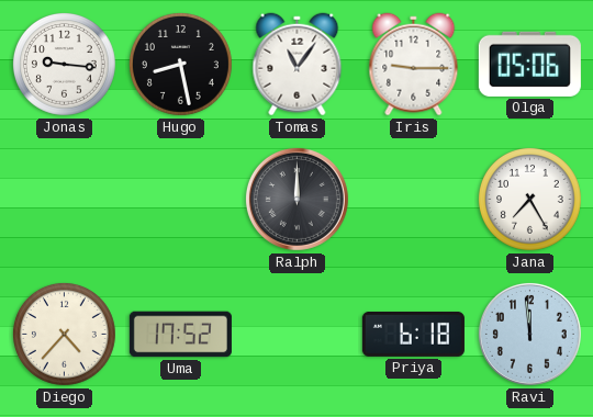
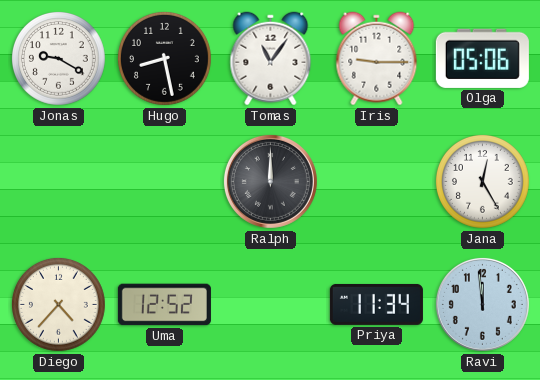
Jonas: 9:16 -> 9:20 (58, 58)
Jana: 7:25 -> 12:25 (482, 181)
Uma: 17:52 -> 12:52 (164, 305)
Priya: 6:18 -> 11:34 (376, 304)
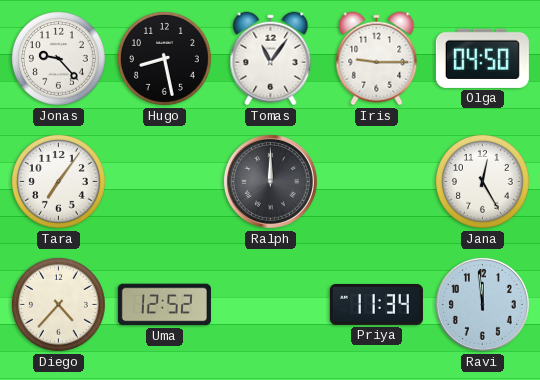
Jonas: 9:20 -> 9:23 (58, 58)
Olga: 05:06 -> 04:50 (482, 58)
Tara: none -> 7:06 (58, 181)
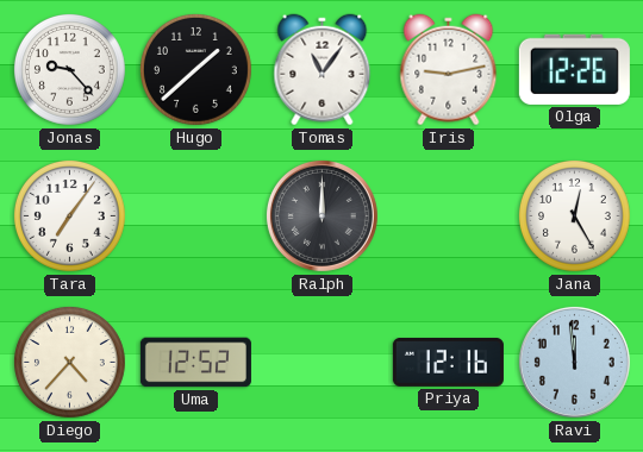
Hugo: 8:28 -> 1:38 (195, 69)
Iris: 9:15 -> 9:13 (449, 70)
Olga: 04:50 -> 12:26 (574, 69)
Priya: 11:34 -> 12:16 (448, 362)
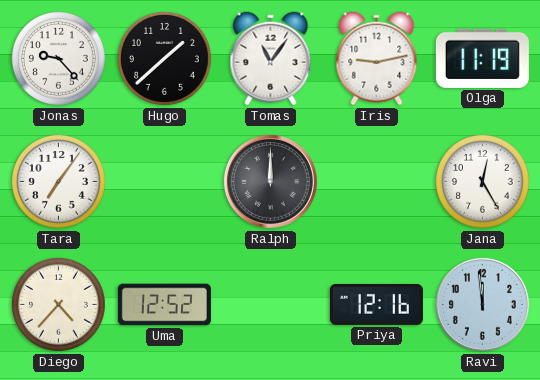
Olga: 12:26 -> 11:19 (482, 58)
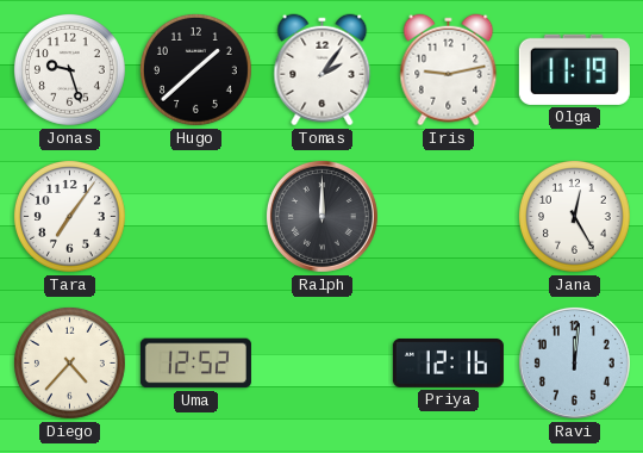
Jonas: 9:23 -> 9:27 (69, 69)
Tomas: 11:06 -> 2:06 (323, 70)
Ravi: 11:59 -> 12:01 (574, 362)
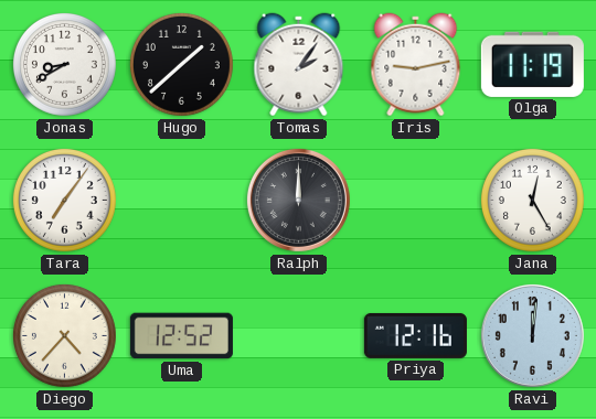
Jonas: 9:27 -> 8:40 (64, 64)
